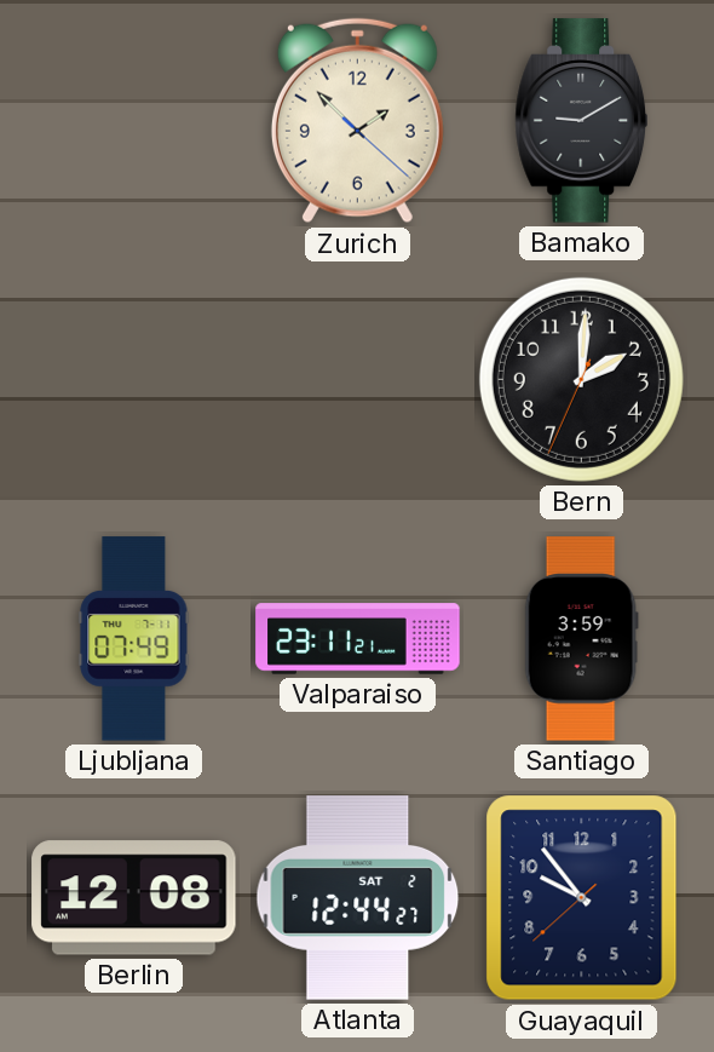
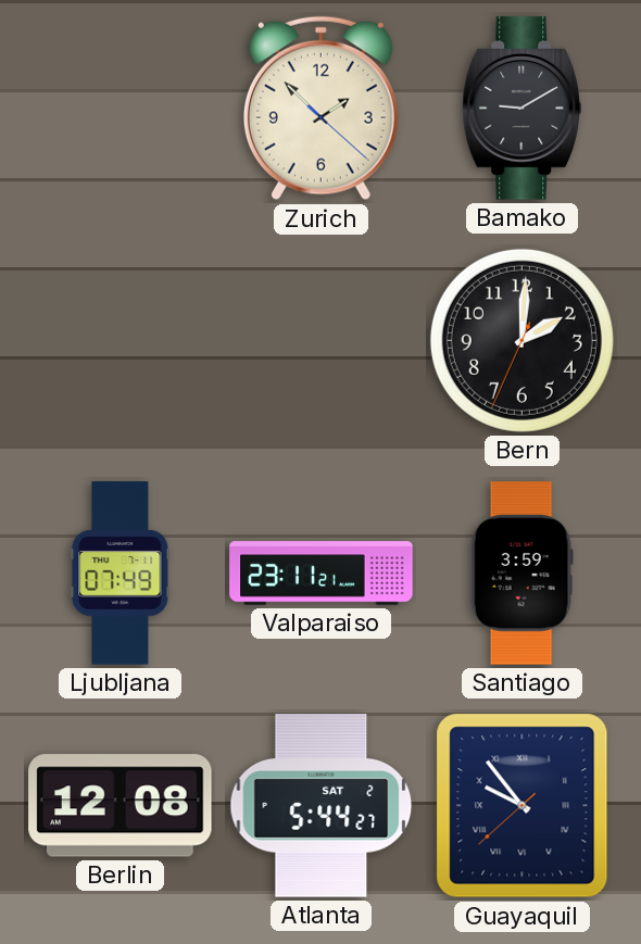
Atlanta: 12:44 -> 5:44 (322, 806)
Guayaquil numerals: Arabic -> Roman (523, 806)
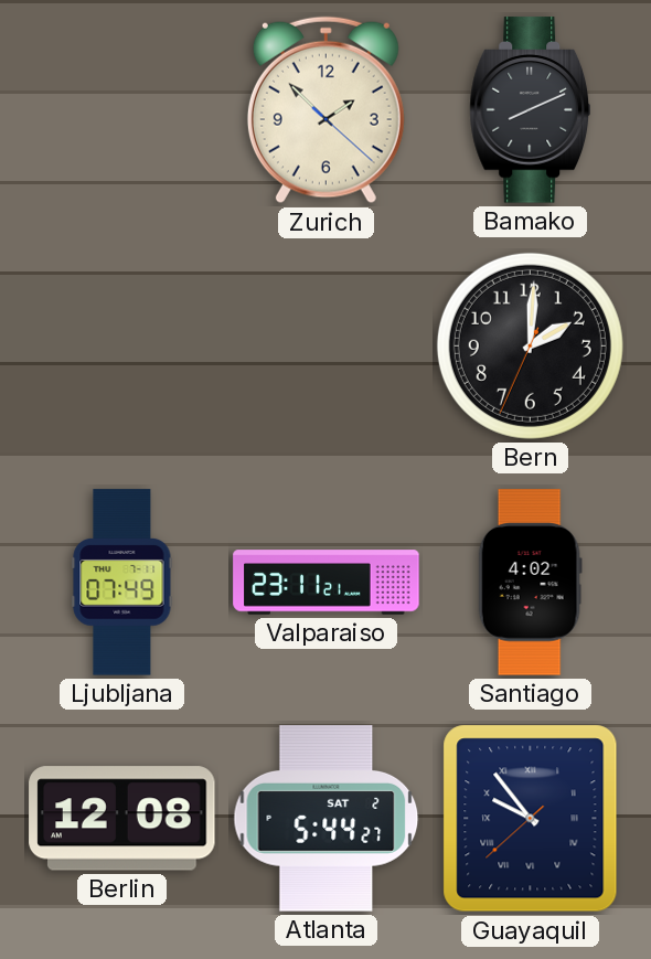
Bamako: 9:10 -> 8:11 (530, 110)
Santiago: 3:59 -> 4:02 (530, 583)
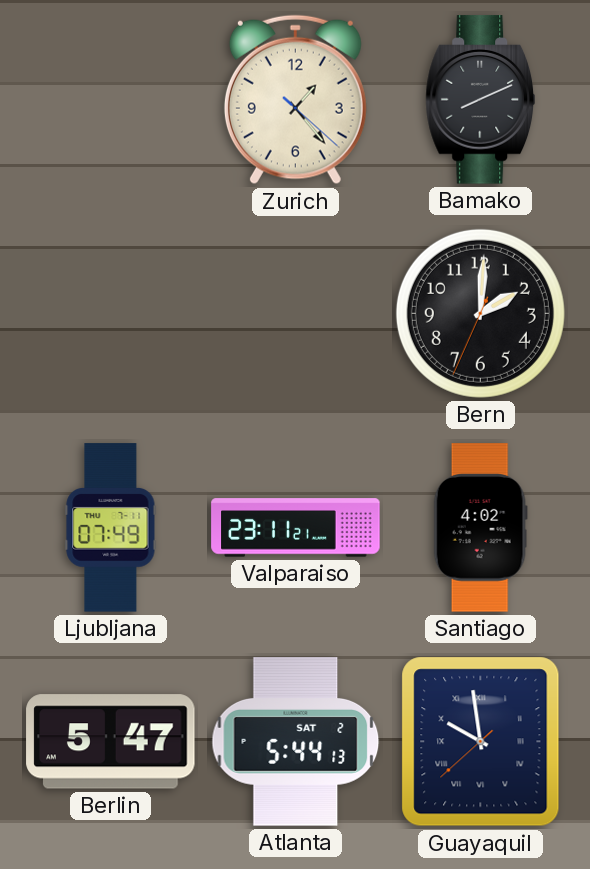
Zurich: 1:52 -> 1:23 (295, 100)
Berlin: 12:08 -> 5:47 (111, 742)
Atlanta: 5:44:27 -> 5:44:13 (296, 742)
Guayaquil: 9:53 -> 9:58 (481, 742)
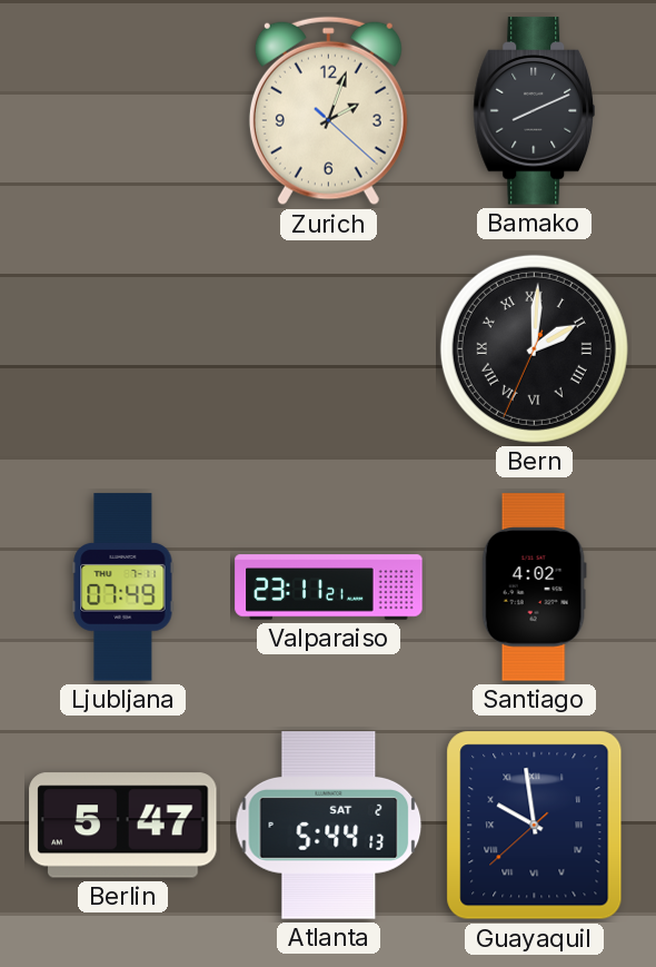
Zurich: 1:23 -> 2:03 (328, 111)
Bern numerals: Arabic -> Roman (534, 348)
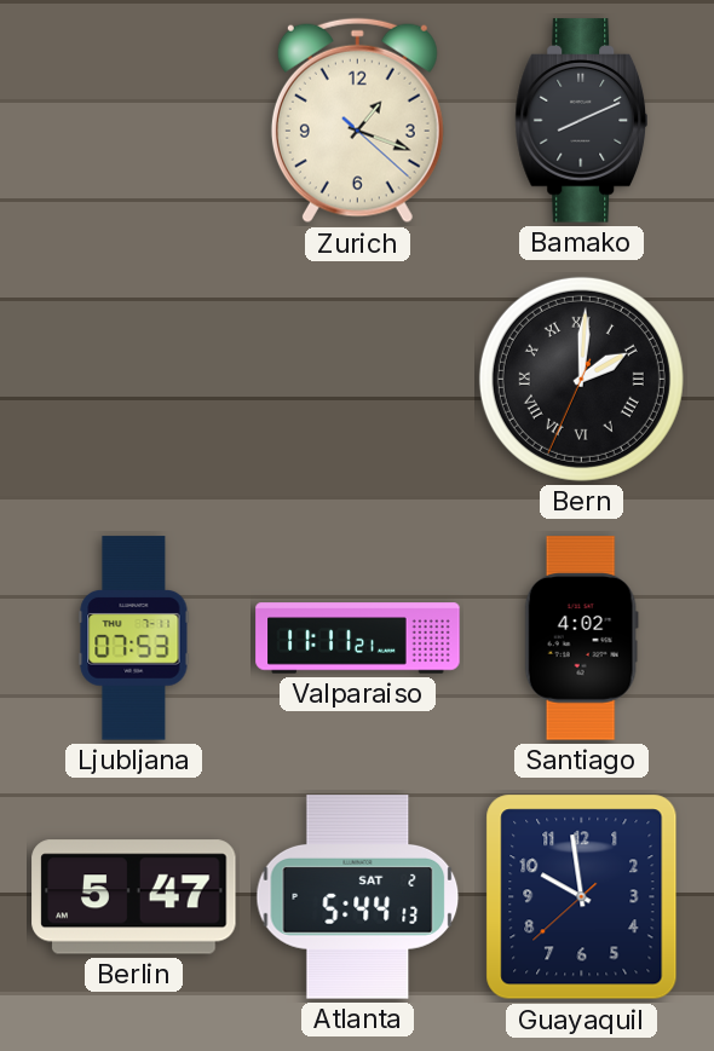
Zurich: 2:03 -> 1:18 (357, 121)
Ljubljana: 07:49 -> 07:53 (134, 639)
Valparaiso: 23:11 -> 11:11 (358, 639)
Guayaquil numerals: Roman -> Arabic (582, 897)
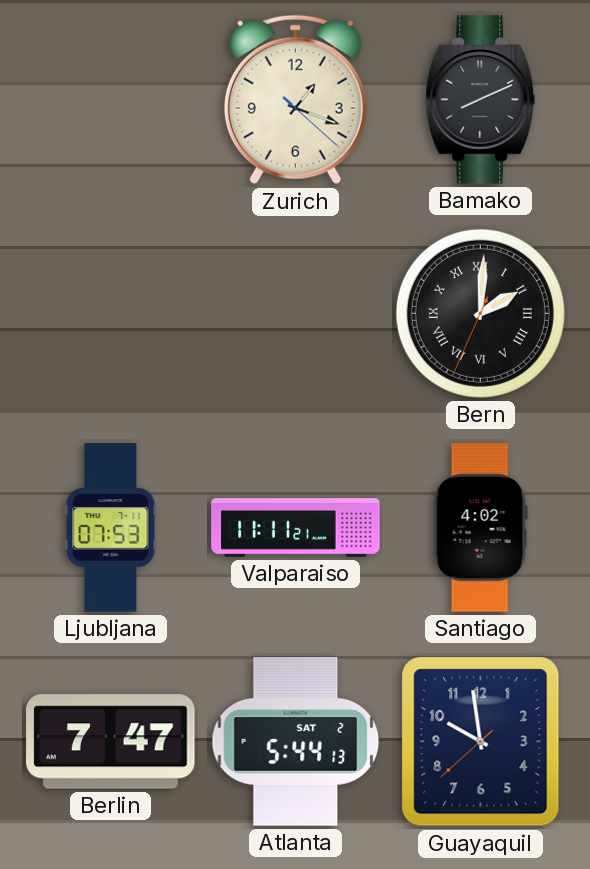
Berlin: 5:47 -> 7:47 (111, 742)
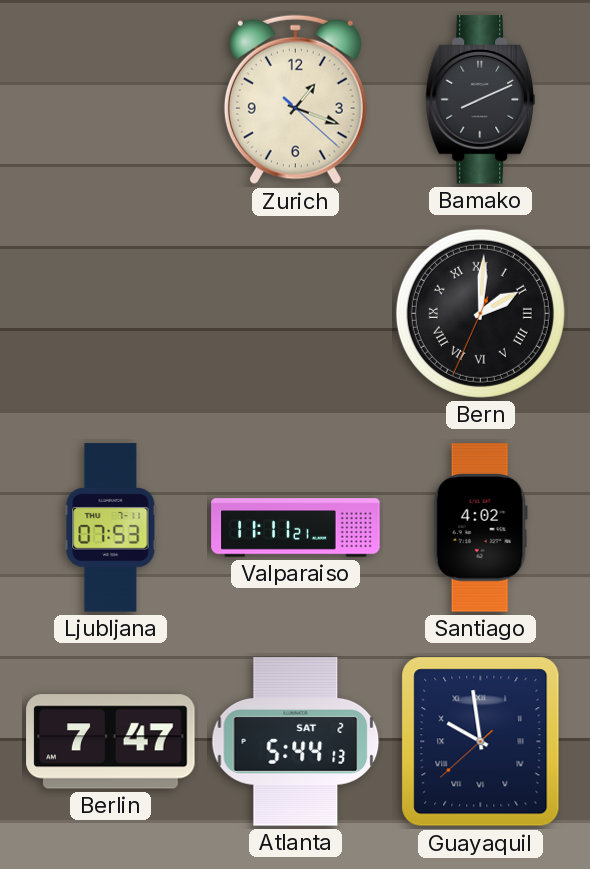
Guayaquil numerals: Arabic -> Roman (481, 742)
